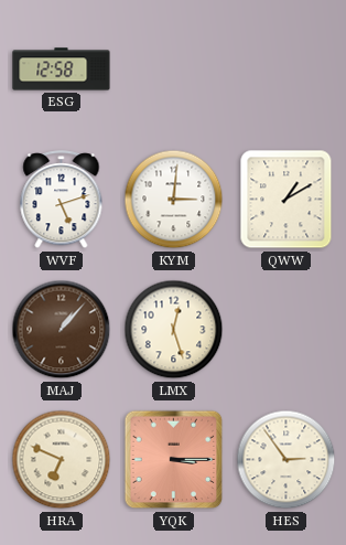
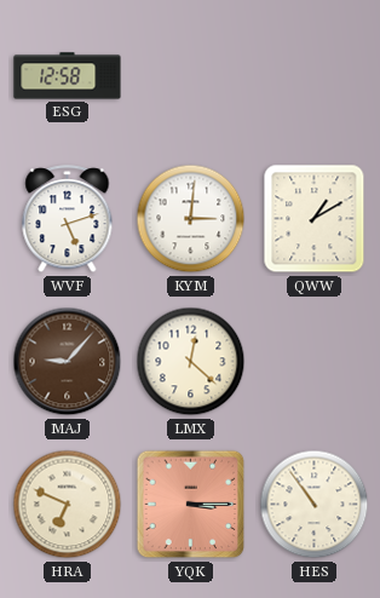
MAJ: 1:07 -> 9:07 (68, 362)
LMX: 12:27 -> 12:22 (191, 362)
HES: 2:54 -> 10:54 (315, 505)
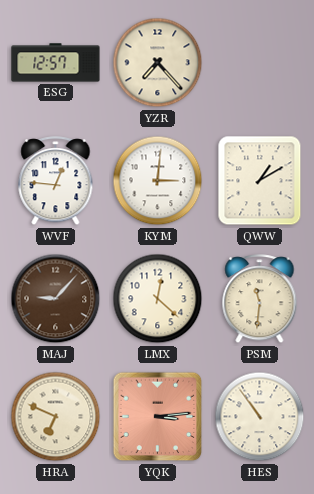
ESG: 12:58 -> 12:57 (56, 63)
YZR: none -> 7:23 (158, 63)
WVF: 5:12 -> 12:46 (56, 181)
PSM: none -> 11:31 (260, 299)
YQK: 3:15 -> 3:14 (158, 417)
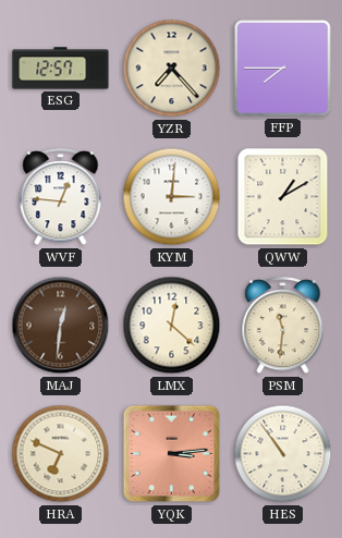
FFP: none -> 7:45 (282, 68)
MAJ: 9:07 -> 12:31 (61, 326)
